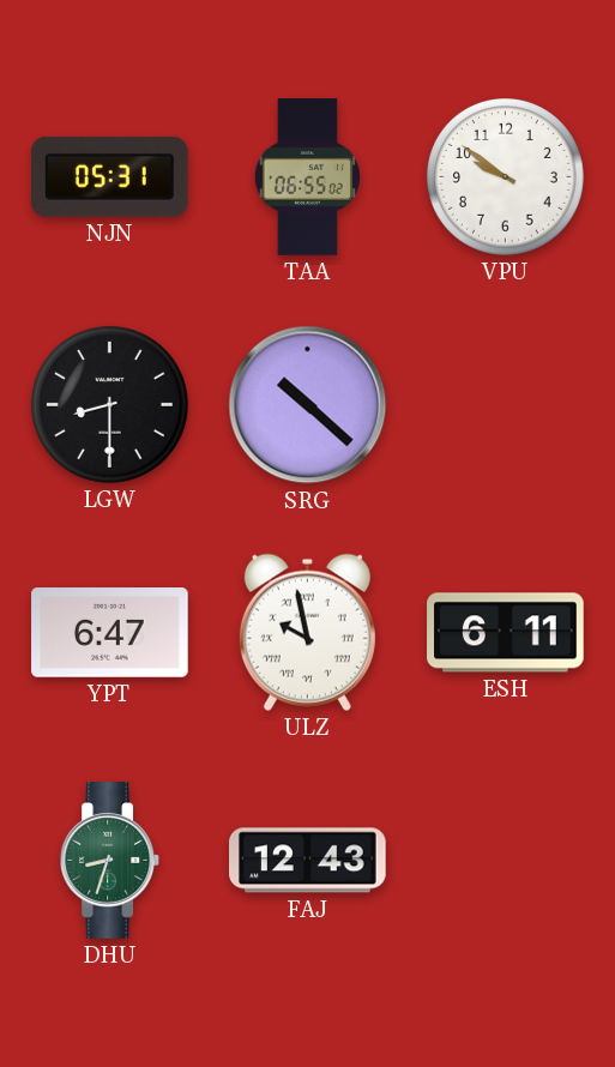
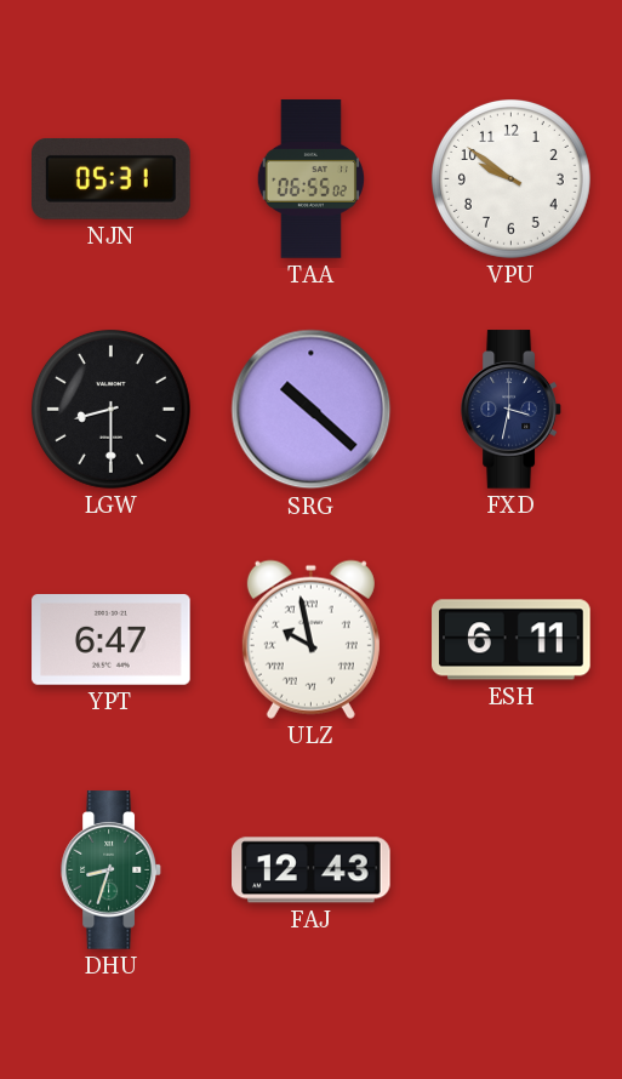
FXD: none -> 3:32 (512, 410)
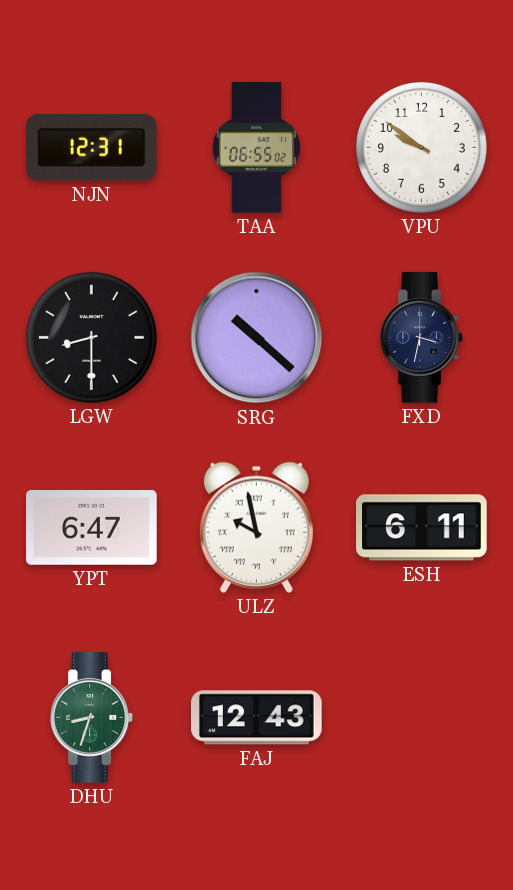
NJN: 05:31 -> 12:31 (92, 147)
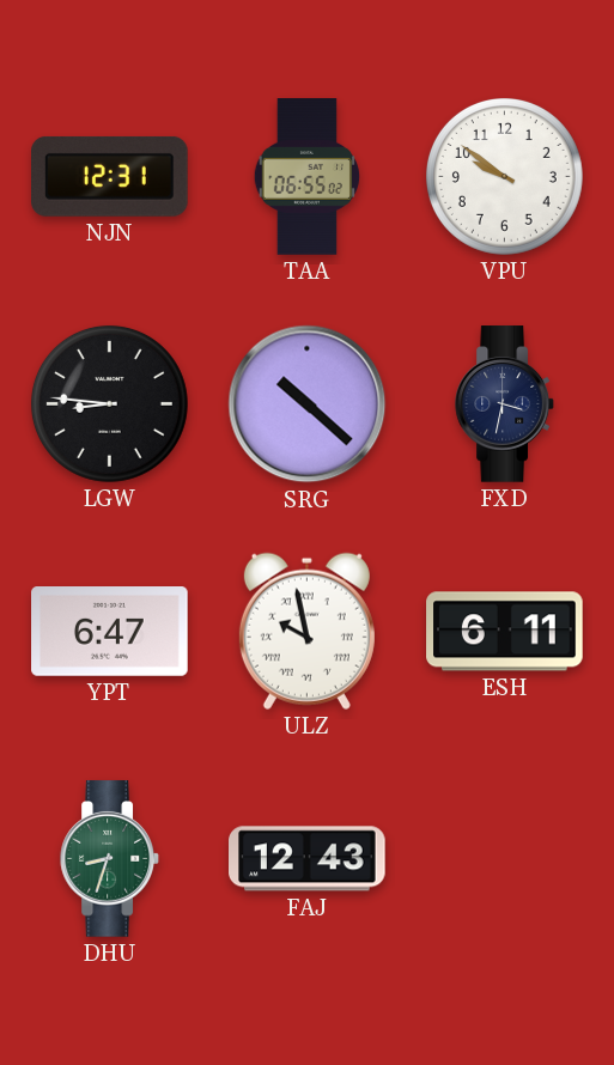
LGW: 8:30 -> 8:46 (109, 403)
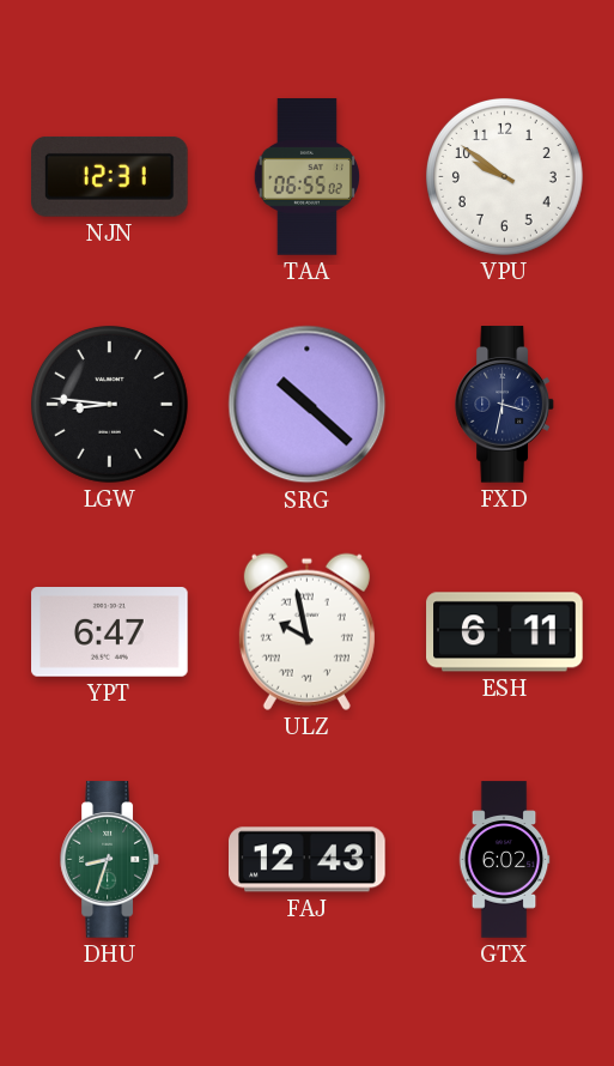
GTX: none -> 6:02 (504, 860)
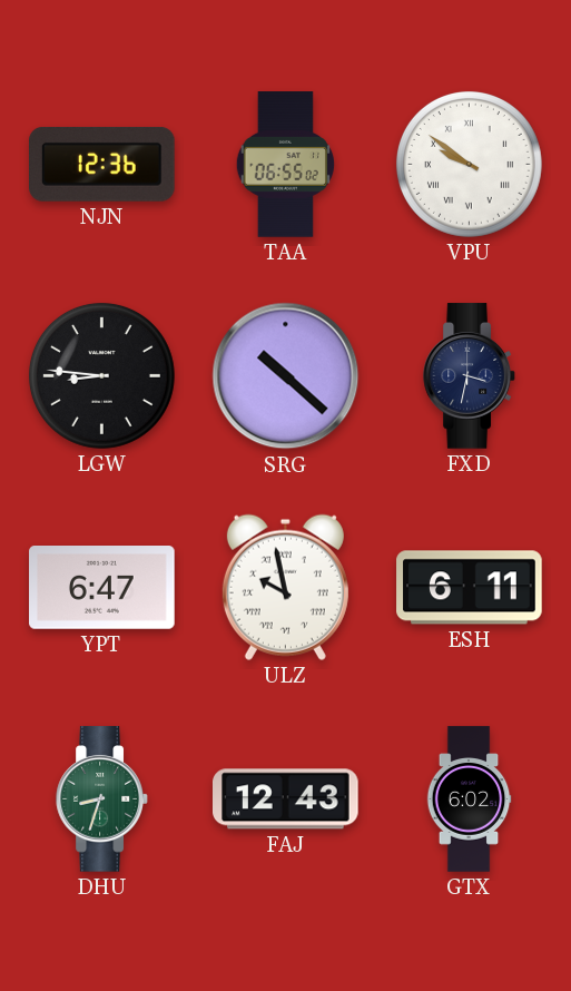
NJN: 12:31 -> 12:36 (102, 164)
VPU numerals: Arabic -> Roman (469, 164)
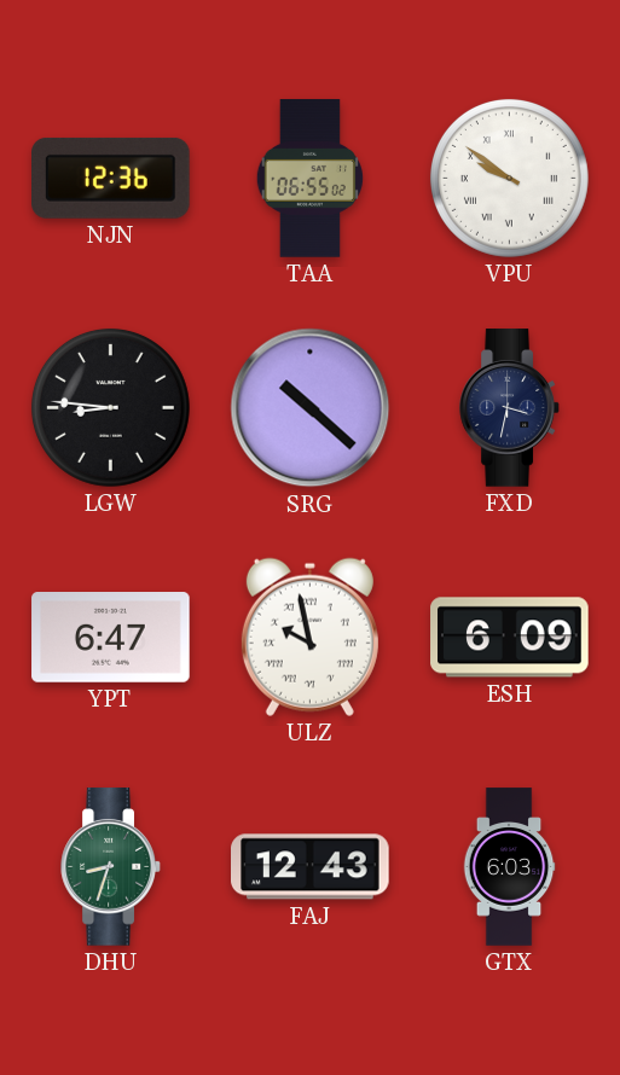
ESH: 6:11 -> 6:09 (510, 638)
GTX: 6:02 -> 6:03 (509, 867)
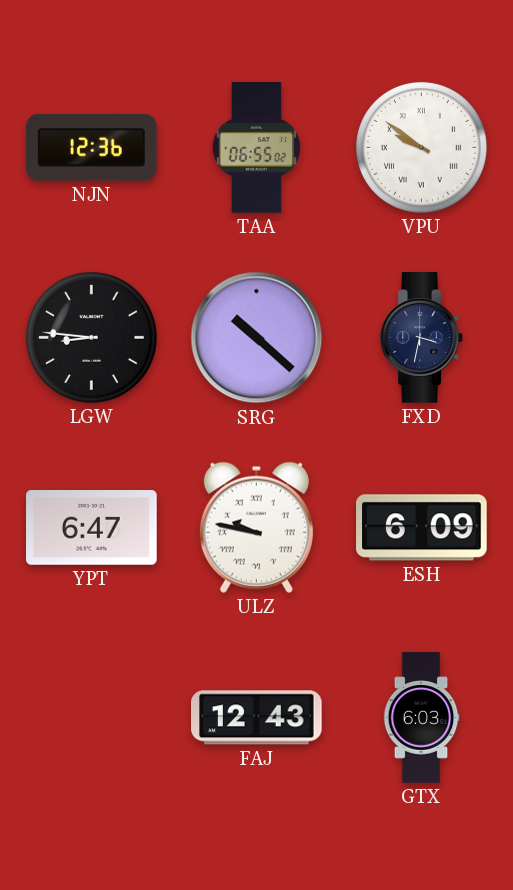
ULZ: 9:58 -> 9:47 (256, 527)
DHU: 8:33 -> none (111, 867)
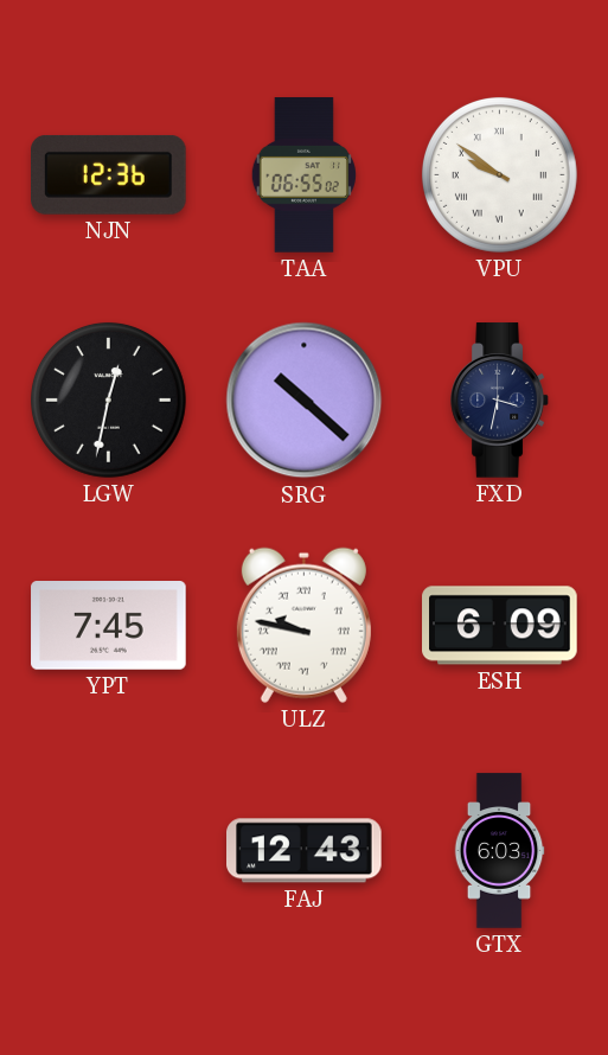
LGW: 8:46 -> 12:32 (108, 399)
YPT: 6:47 -> 7:45 (109, 626)
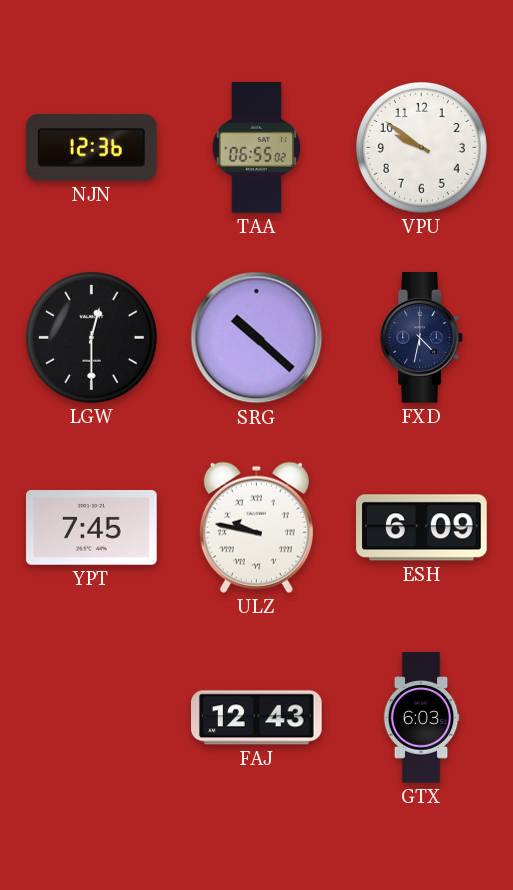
VPU numerals: Roman -> Arabic (421, 147)
LGW: 12:32 -> 12:30 (91, 337)
FXD: 3:32 -> 4:32 (422, 338)
